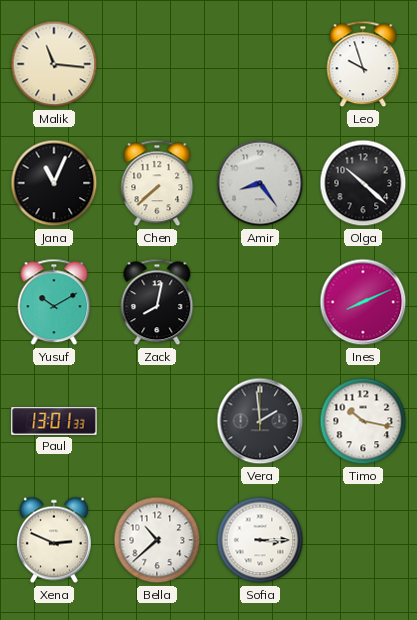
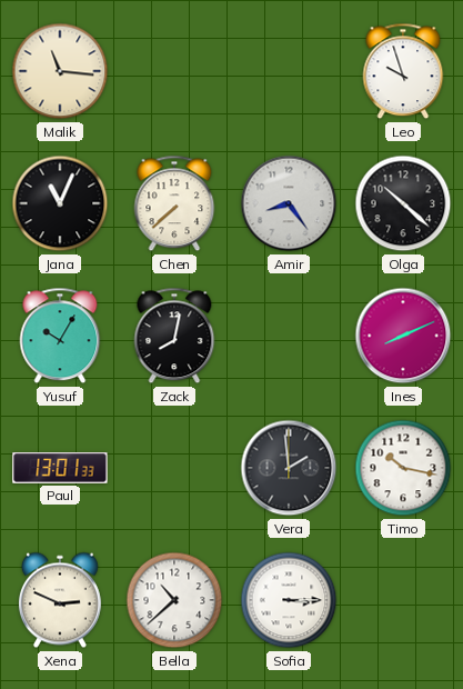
Yusuf: 10:10 -> 10:05 (60, 336)
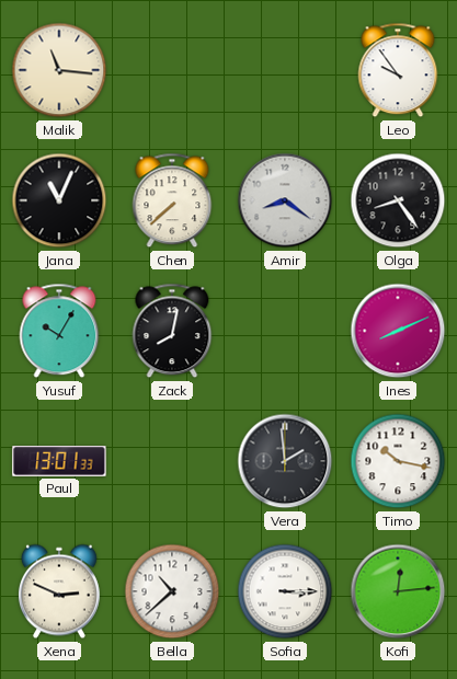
Leo: 9:57 -> 9:54 (398, 70)
Amir: 8:24 -> 8:21 (285, 200)
Olga: 10:22 -> 8:24 (398, 200)
Kofi: none -> 12:14 (398, 591)
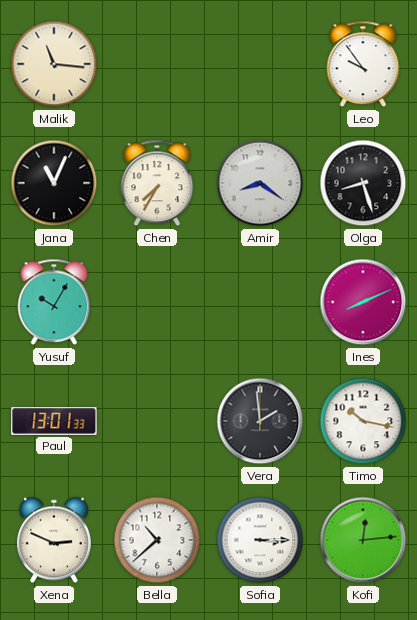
Chen: 7:38 -> 7:35 (157, 183)
Olga: 8:24 -> 8:27 (363, 183)
Zack: 8:02 -> none (172, 331)
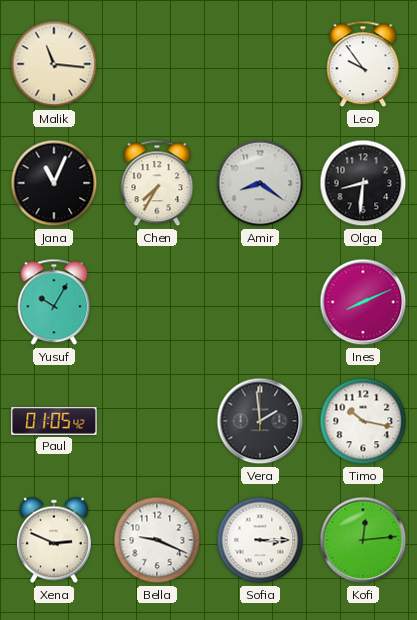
Olga: 8:27 -> 8:31 (363, 183)
Paul: 13:01 -> 01:05 (54, 421)
Bella: 10:38 -> 9:19 (157, 540)
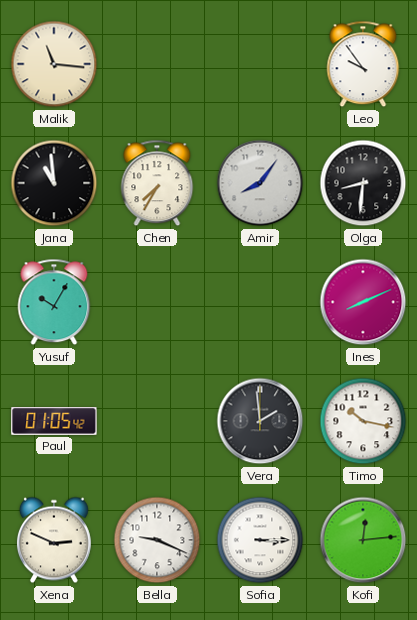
Jana: 11:04 -> 10:59 (54, 183)
Amir: 8:21 -> 8:06 (260, 183)
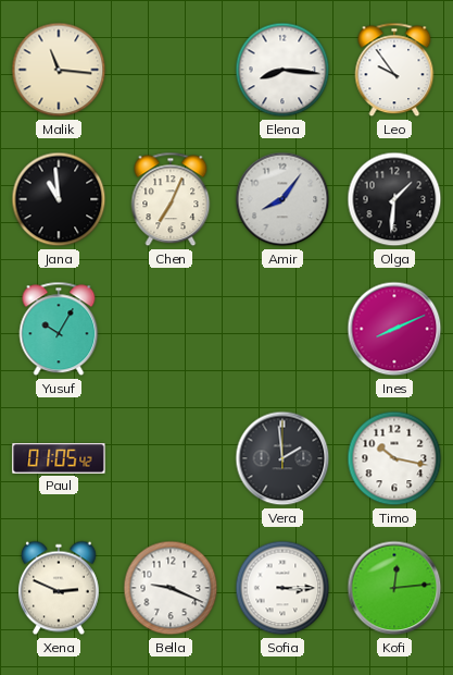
Elena: none -> 8:16 (282, 70)
Chen: 7:35 -> 7:04 (171, 199)
Olga: 8:31 -> 1:31 (394, 199)
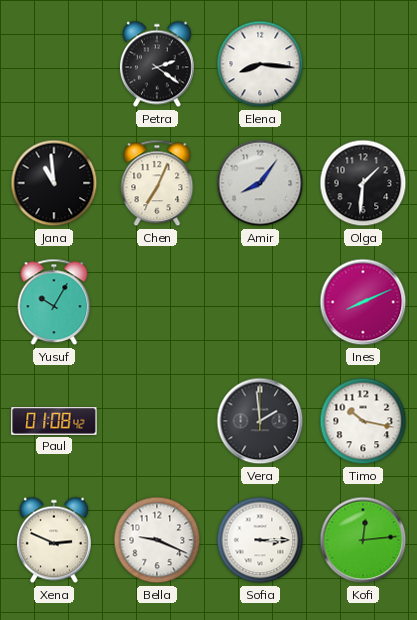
Malik: 11:16 -> none (59, 70)
Petra: none -> 2:21 (157, 64)
Leo: 9:54 -> none (394, 70)
Paul: 01:05 -> 01:08 (54, 421)
